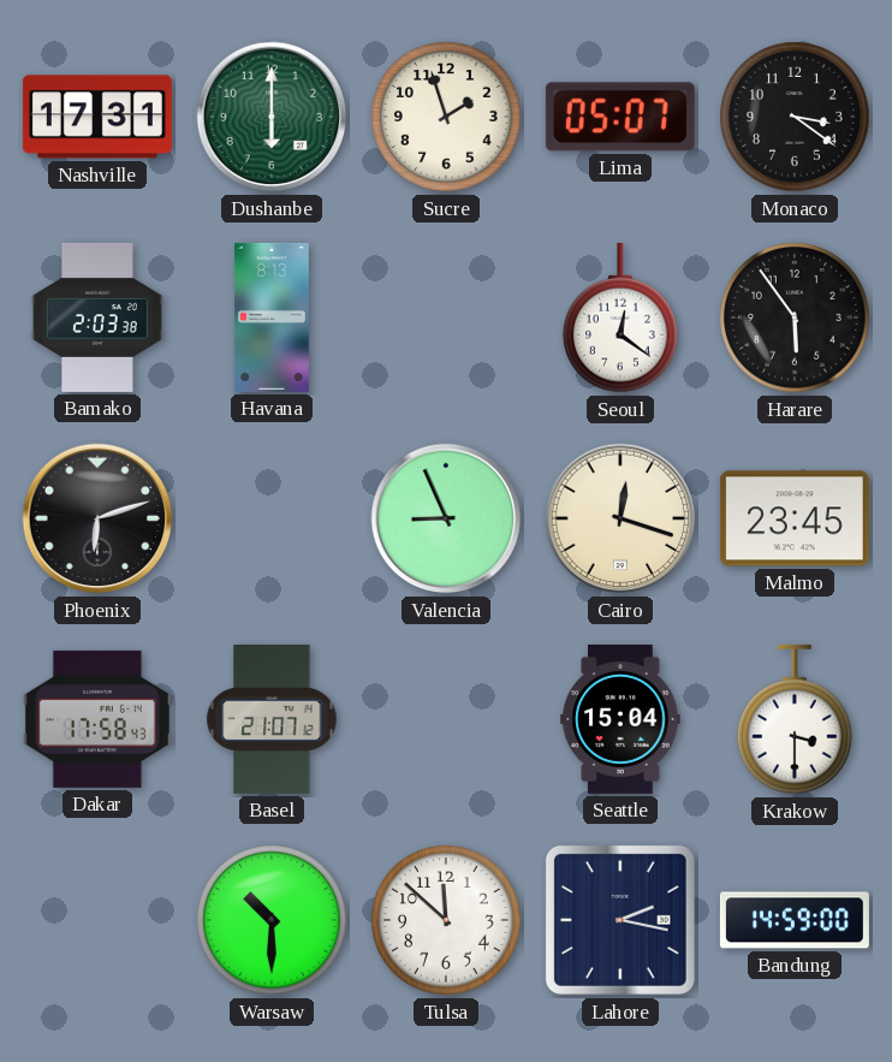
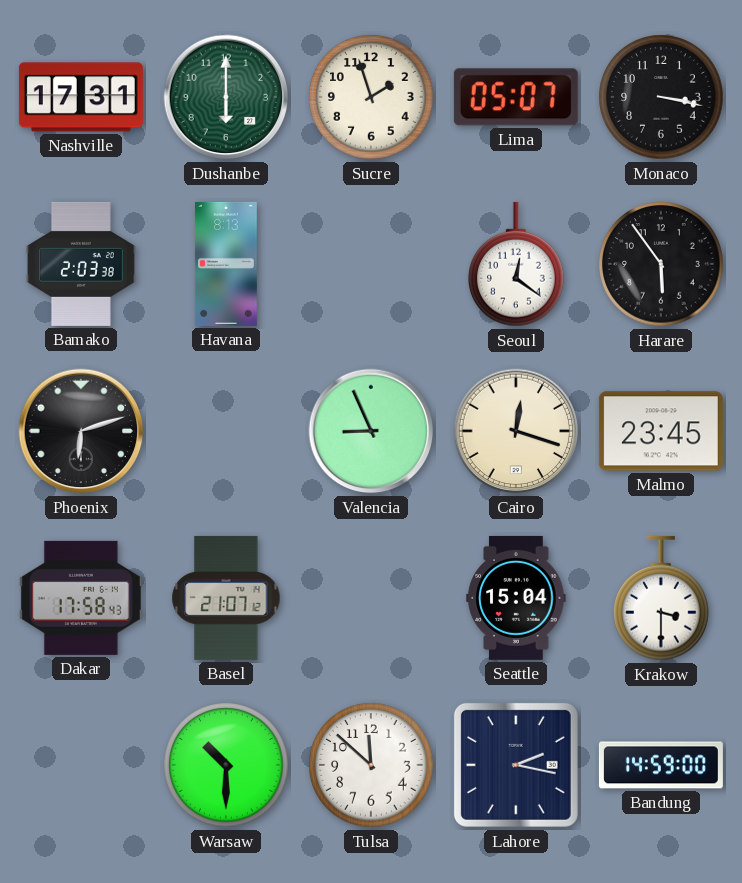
Monaco: 3:21 -> 3:17 (661, 97)
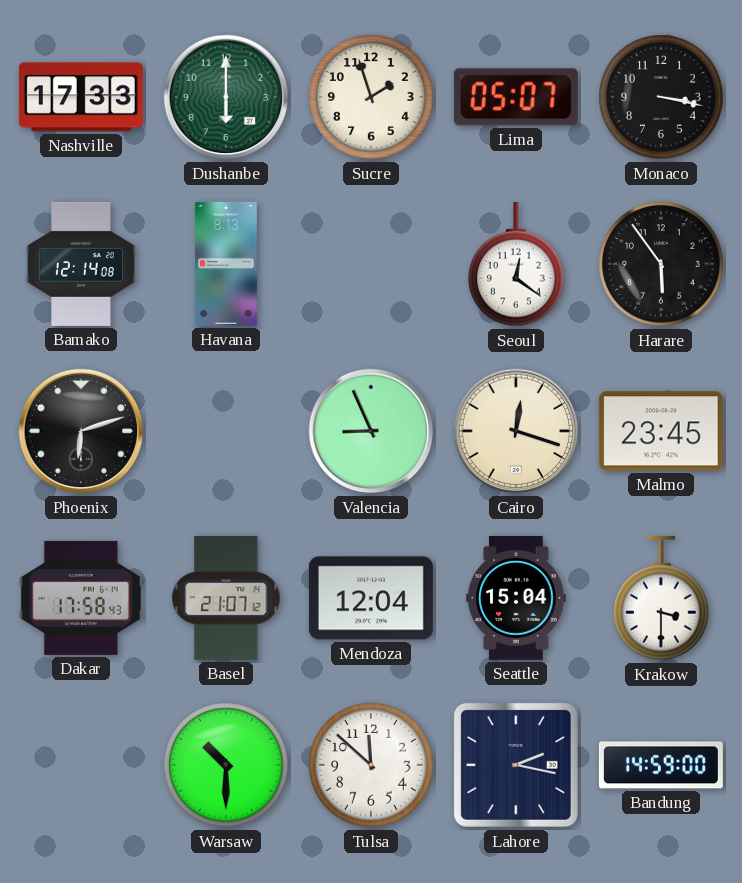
Nashville: 17:31 -> 17:33 (81, 97)
Bamako: 2:03 -> 12:14 (81, 264)
Mendoza: none -> 12:04 (371, 598)
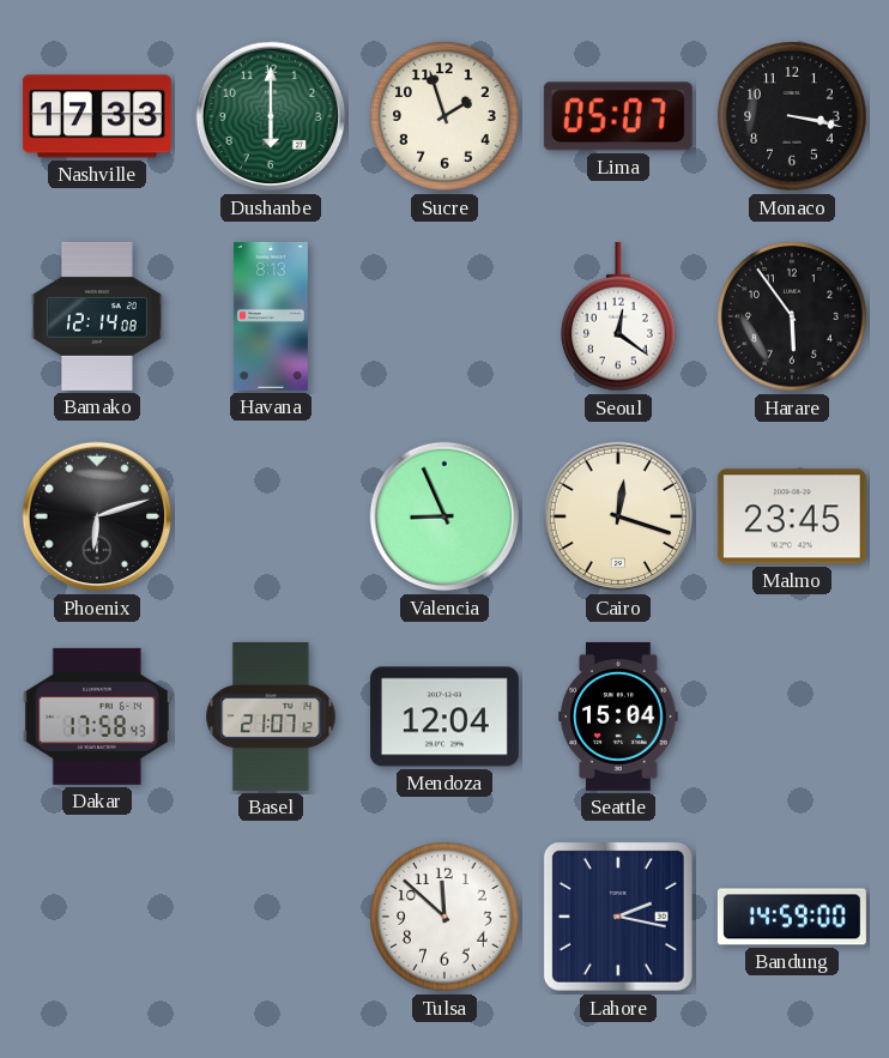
Krakow: 3:30 -> none (661, 598)
Warsaw: 10:30 -> none (226, 765)
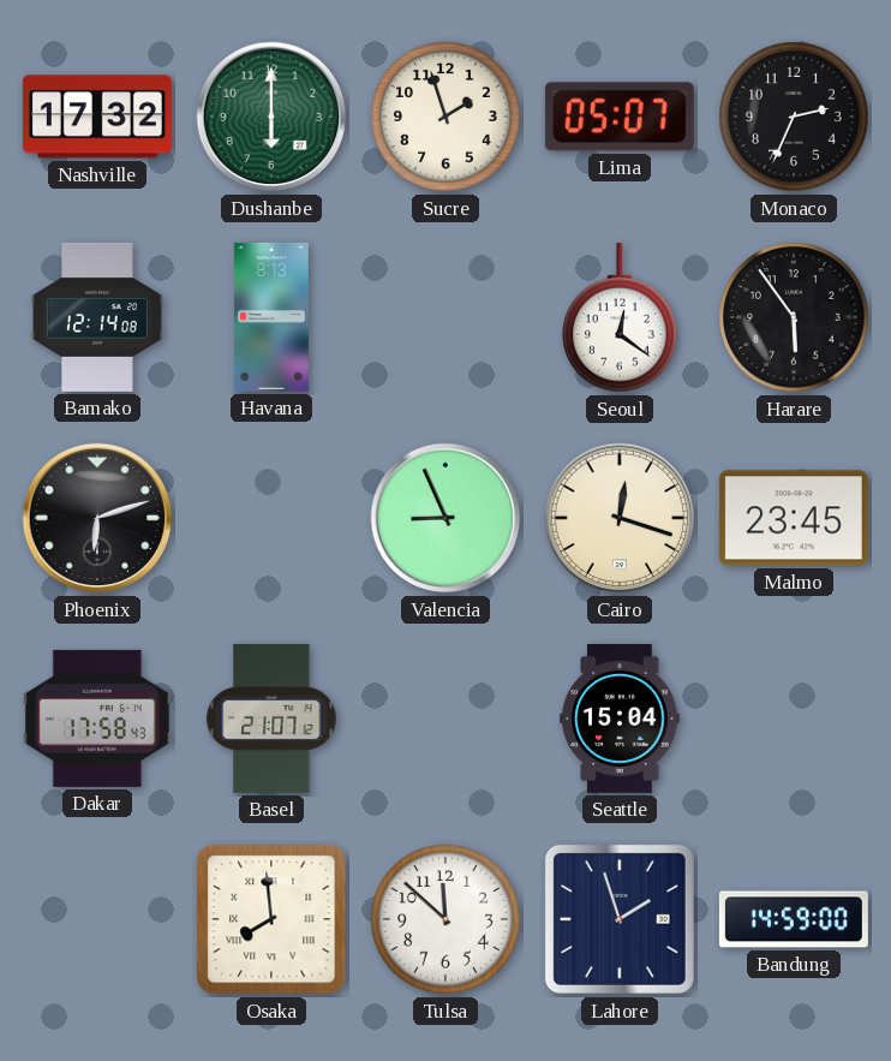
Nashville: 17:33 -> 17:32 (97, 117)
Monaco: 3:17 -> 2:34 (794, 117)
Mendoza: 12:04 -> none (444, 717)
Osaka: none -> 7:59 (271, 919)
Lahore: 2:17 -> 1:57 (620, 919)
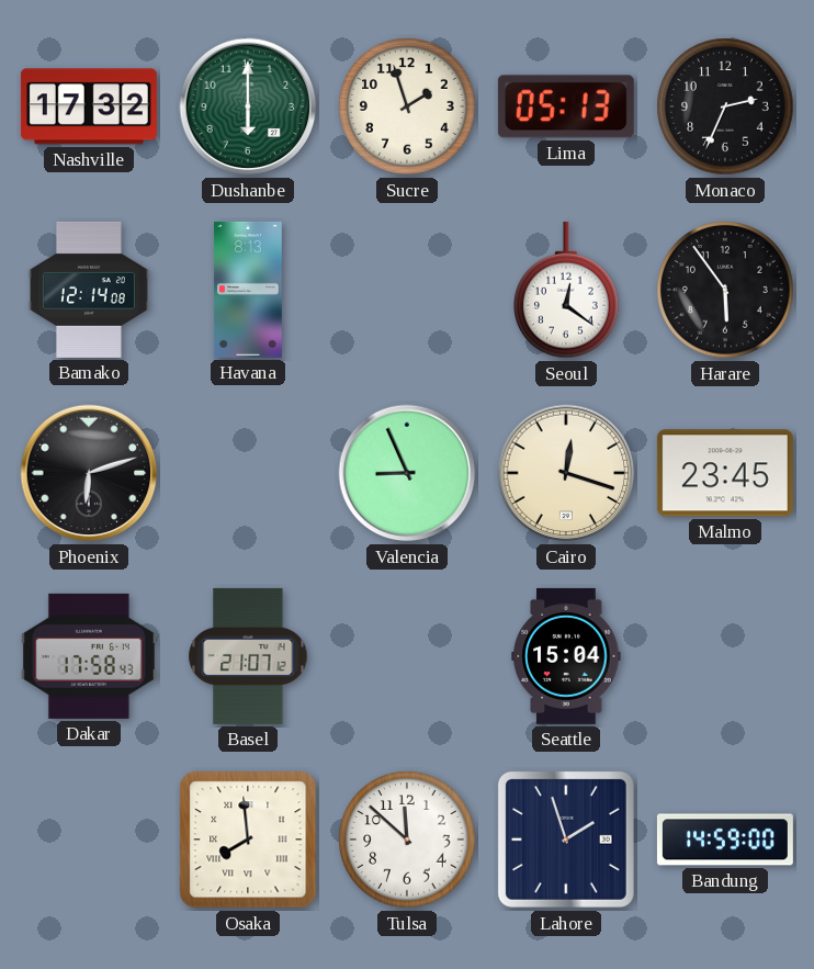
Lima: 05:07 -> 05:13 (566, 106)
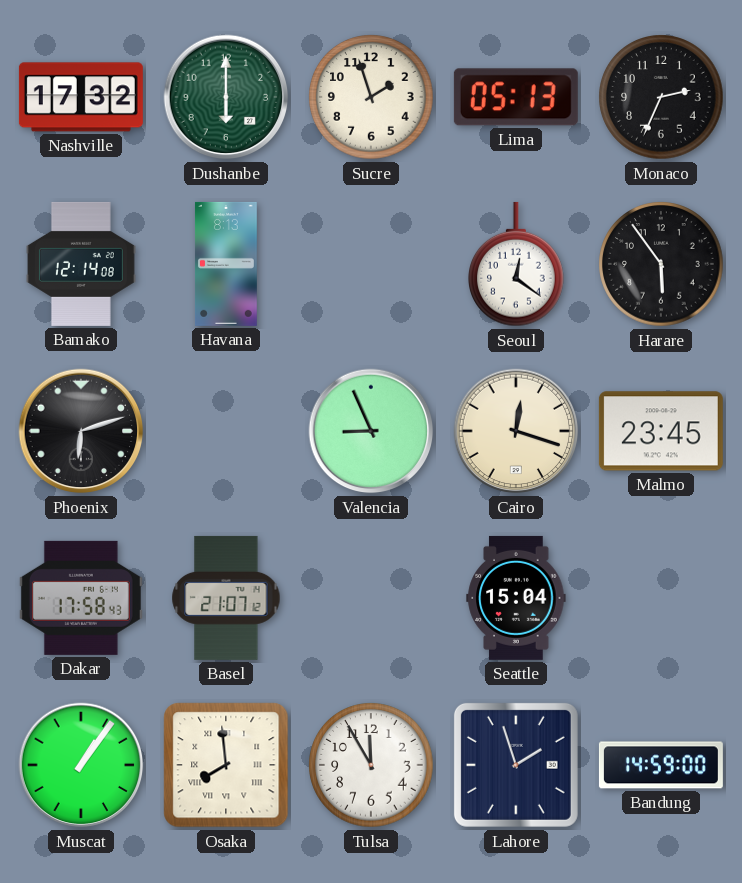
Muscat: none -> 1:06 (81, 765)
Tulsa: 11:52 -> 11:55 (371, 765)
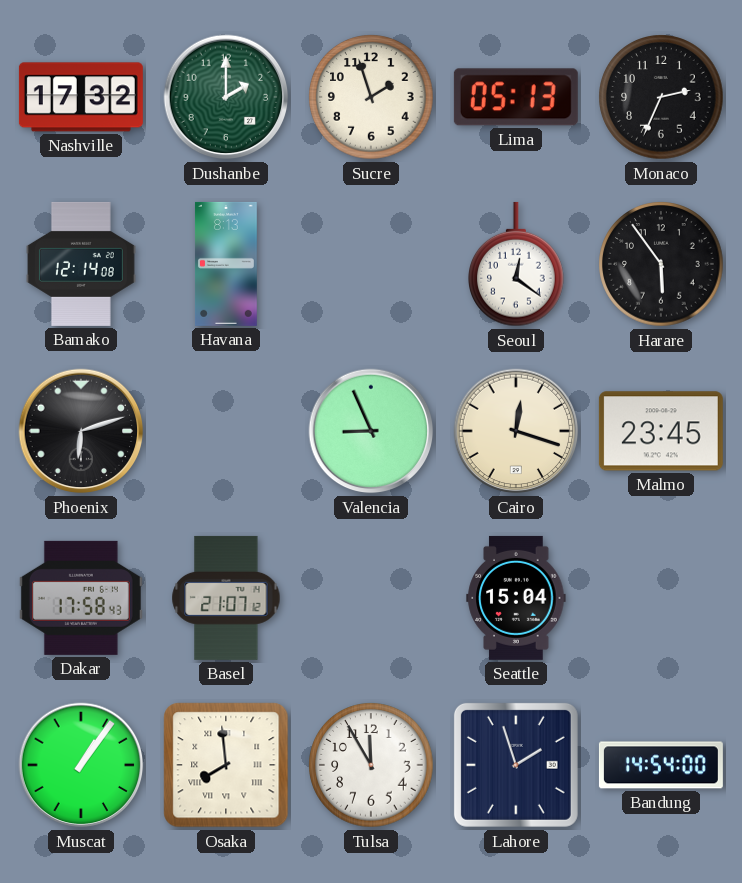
Dushanbe: 6:00 -> 2:00 (226, 97)
Bandung: 14:59 -> 14:54 (661, 765)
